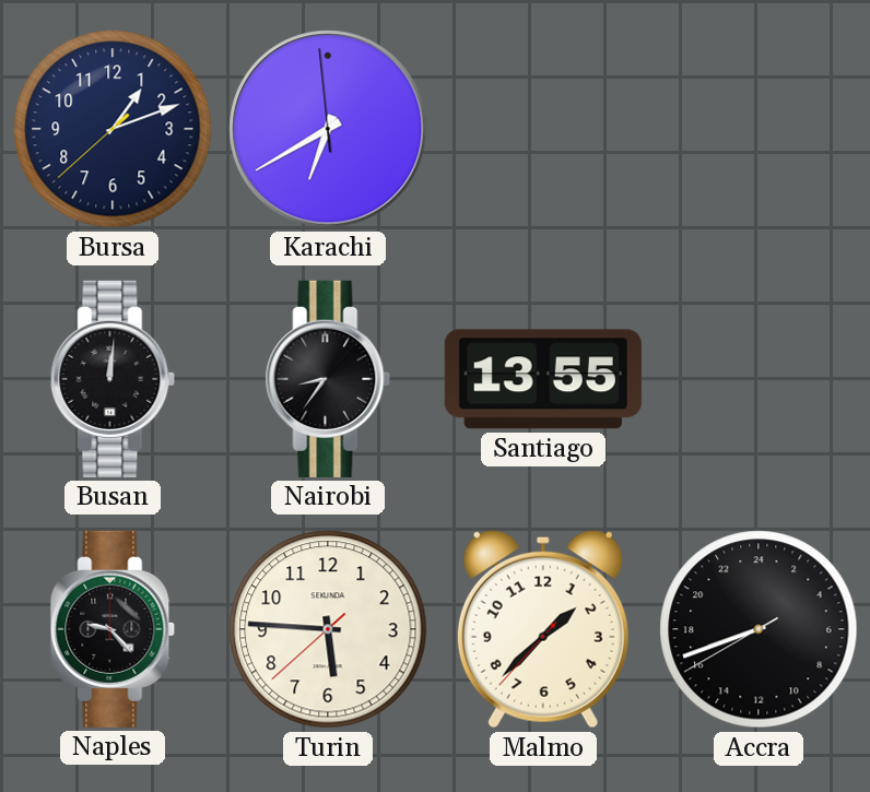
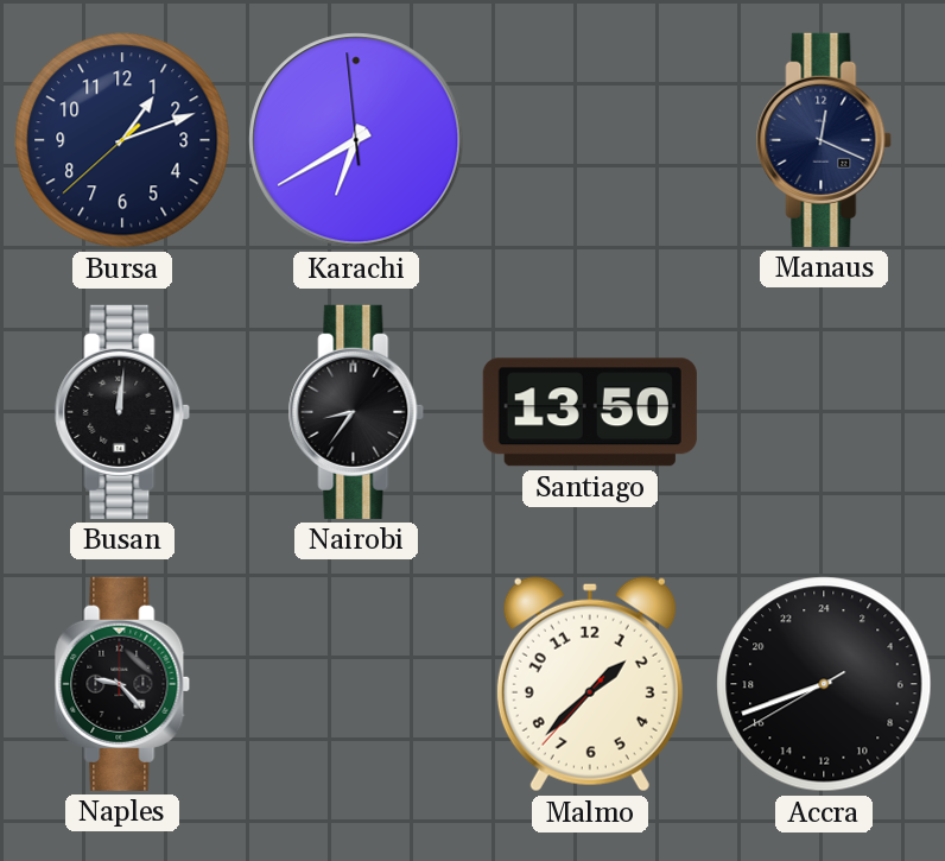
Manaus: none -> 12:19 (824, 140)
Santiago: 13:55 -> 13:50 (590, 412)
Turin: 5:45 -> none (328, 629)
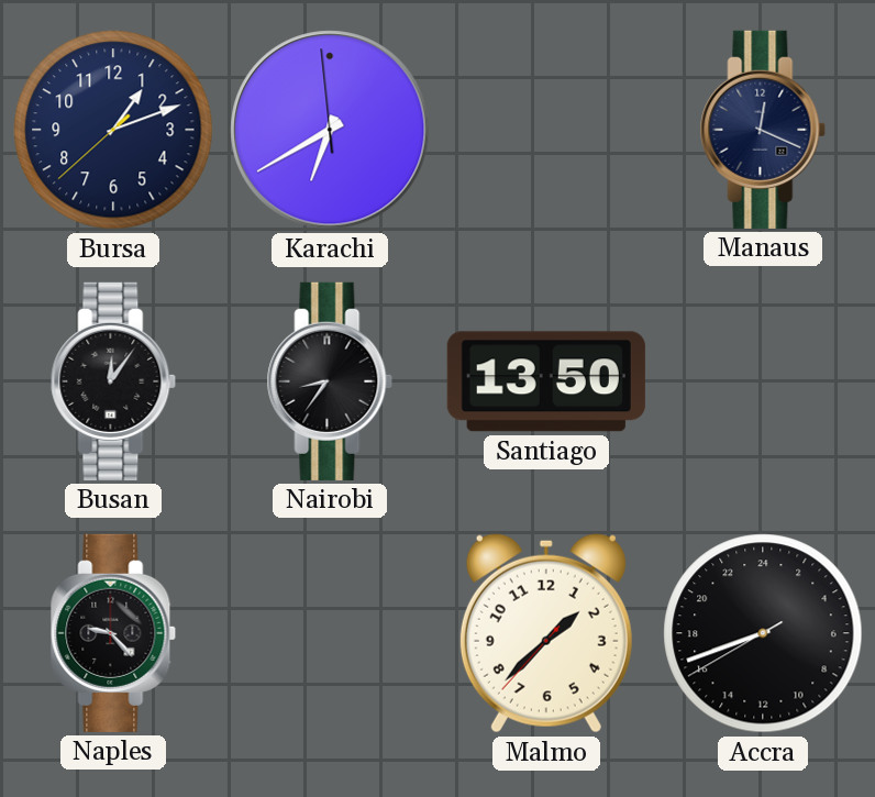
Busan: 12:01 -> 12:06 (113, 381)
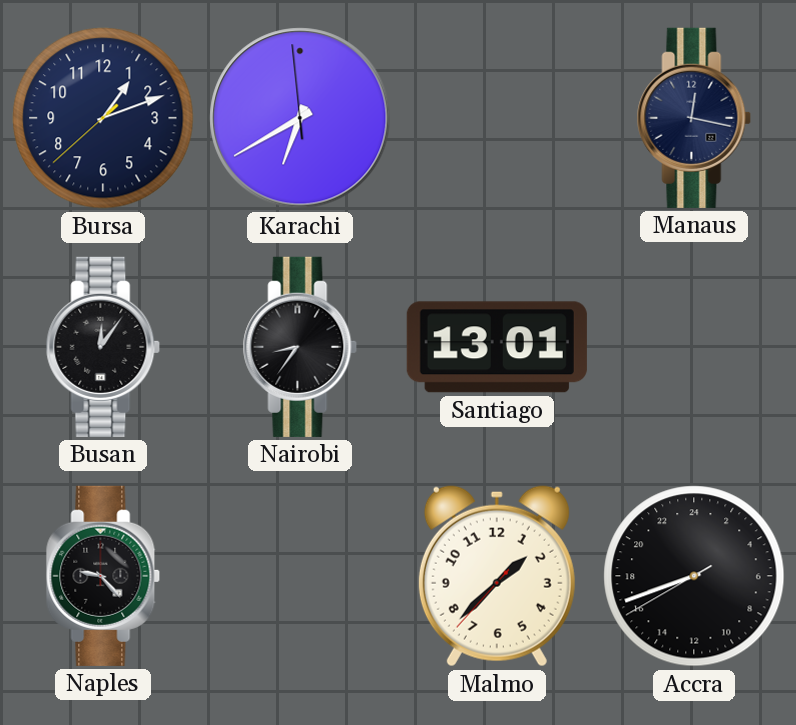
Manaus: 12:19 -> 12:17 (694, 118)
Santiago: 13:50 -> 13:01 (497, 347)
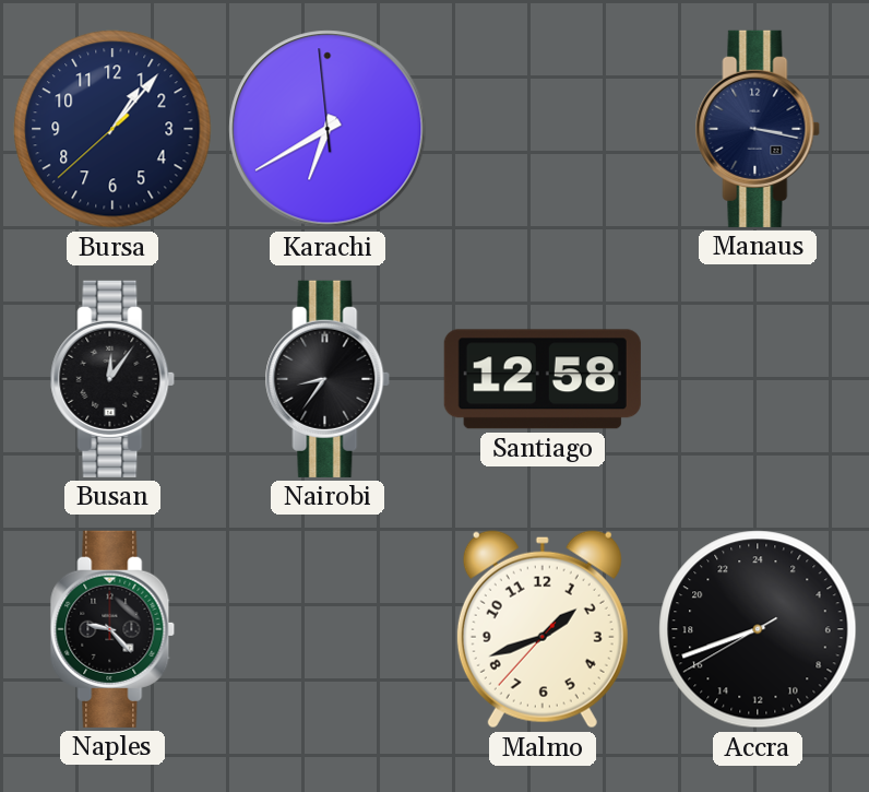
Bursa: 1:11 -> 1:06 (112, 129)
Manaus: 12:17 -> 3:17 (758, 129)
Santiago: 13:01 -> 12:58 (543, 379)
Malmo: 1:37 -> 1:41 (543, 629)
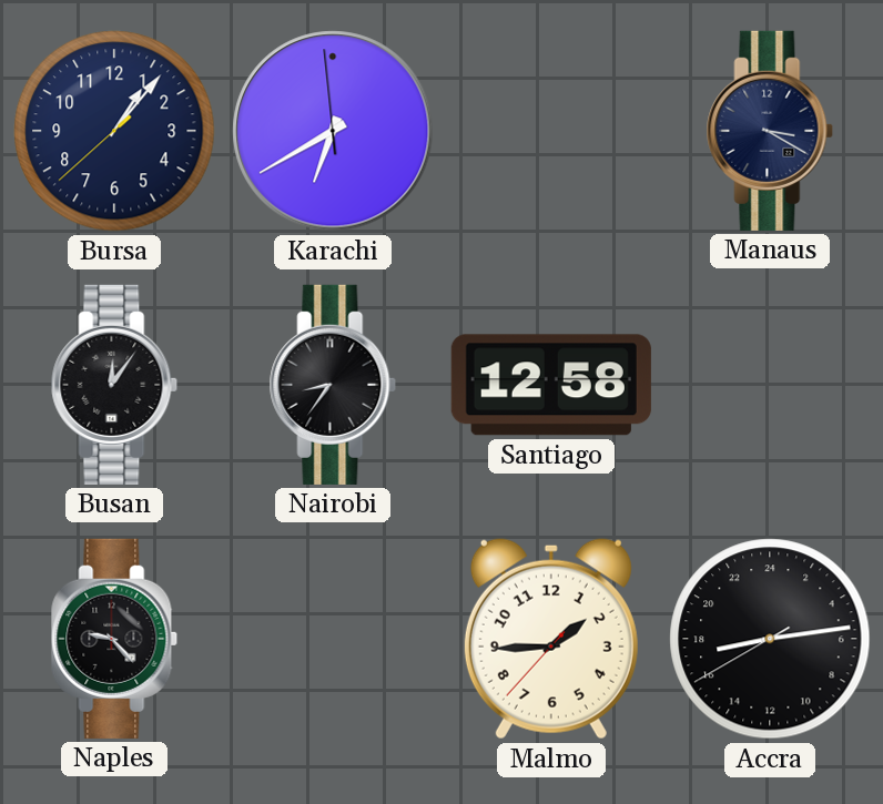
Manaus: 3:17 -> 3:20 (770, 131)
Malmo: 1:41 -> 1:44 (551, 639)
Accra: 16:41 -> 17:13 (770, 639)
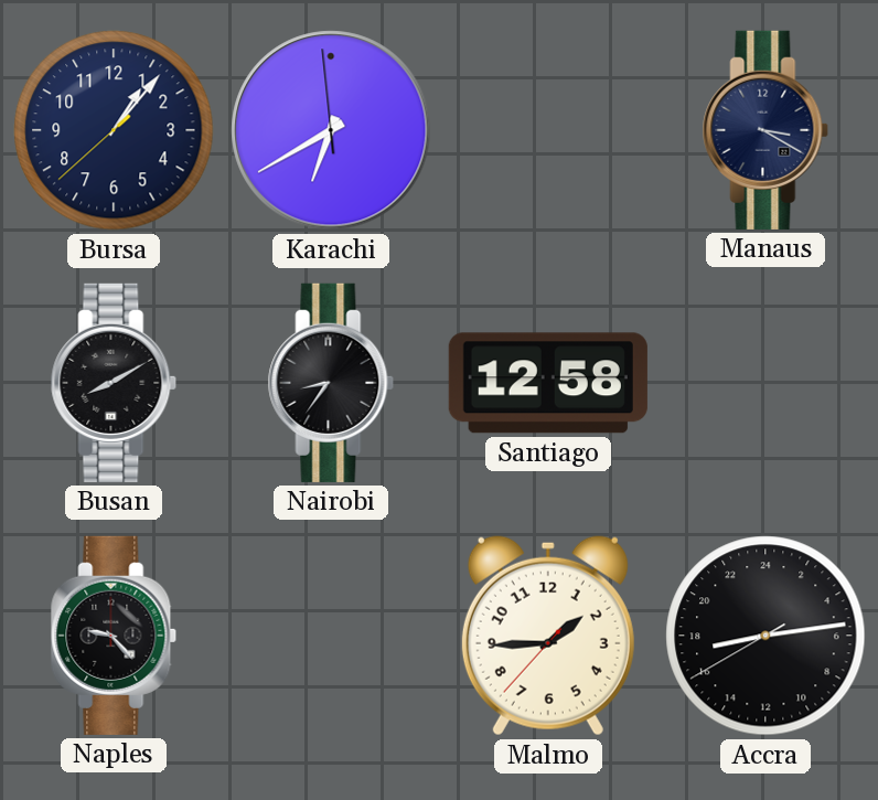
Busan: 12:06 -> 8:10 (114, 383)
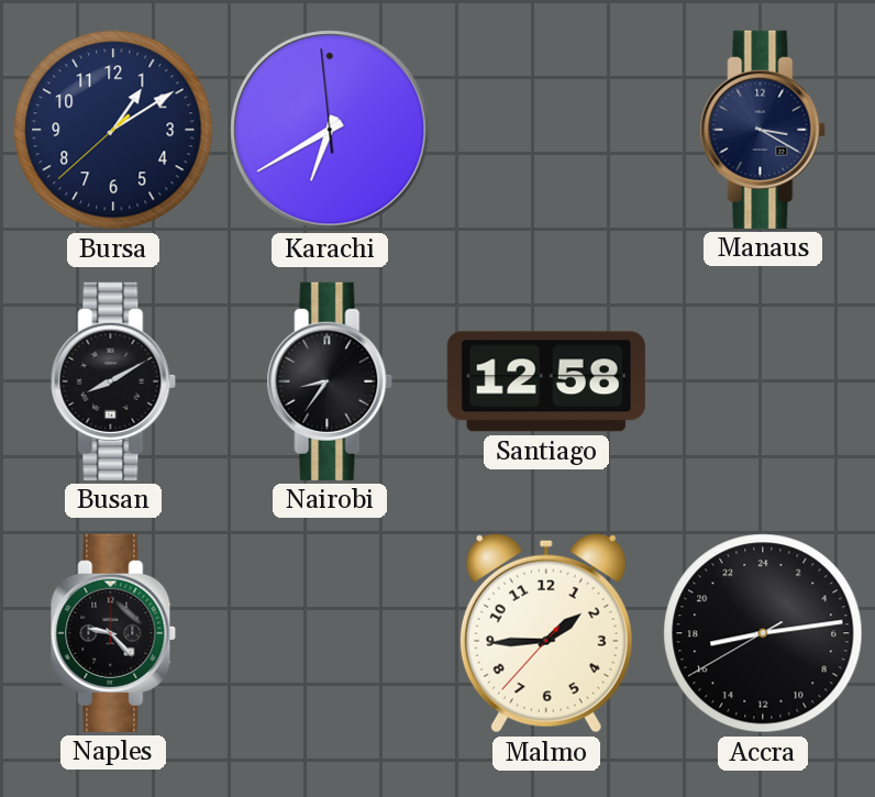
Bursa: 1:06 -> 1:09 (113, 130)
